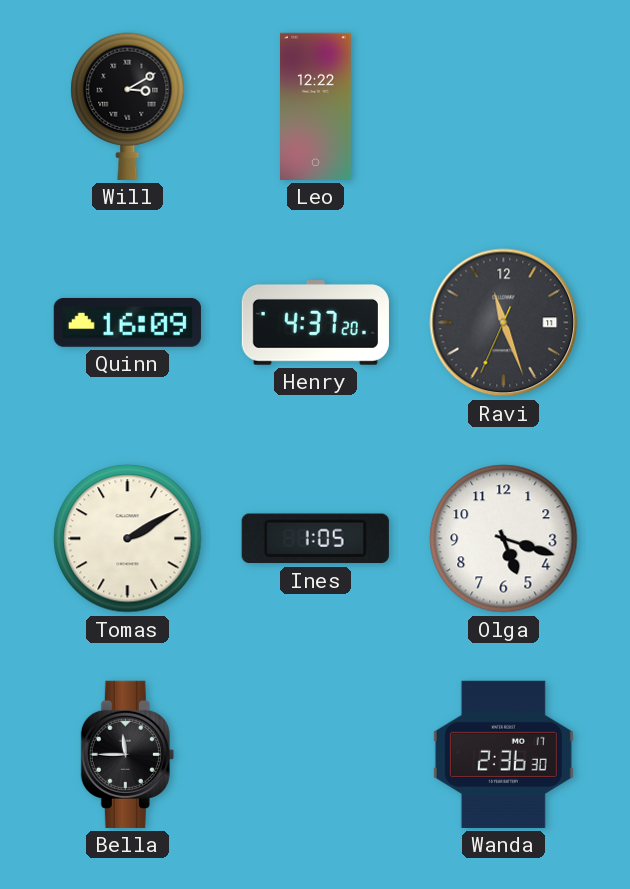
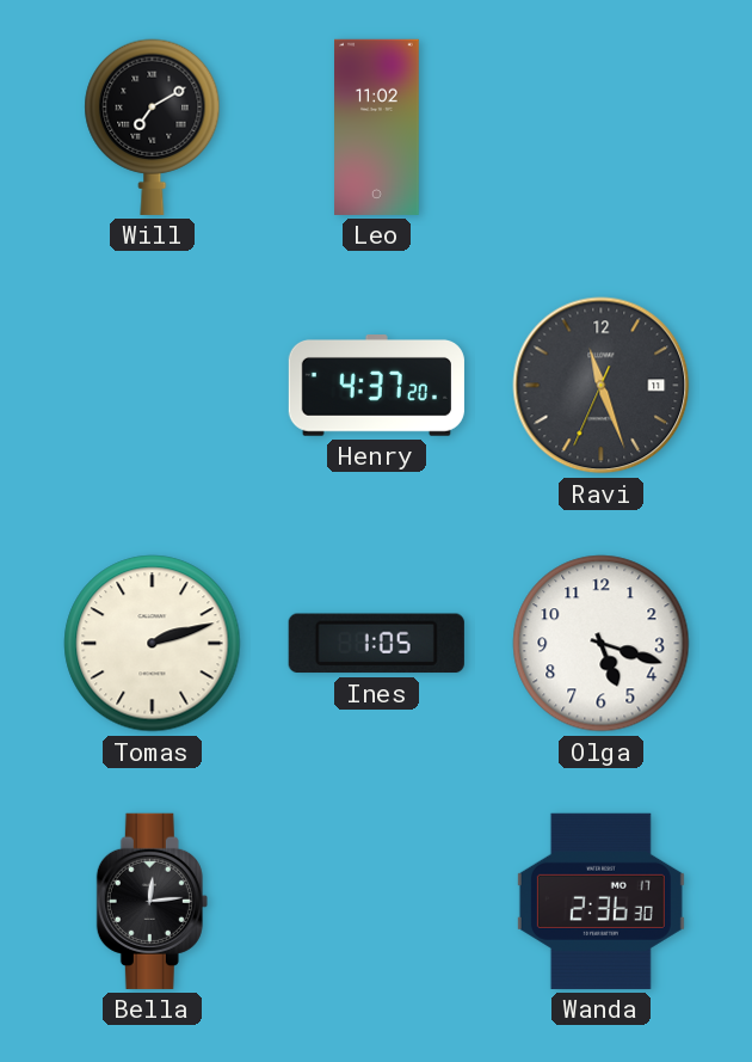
Will: 3:10 -> 7:10 (153, 127)
Leo: 12:22 -> 11:02 (377, 127)
Quinn: 16:09 -> none (127, 322)
Tomas: 2:10 -> 2:12 (153, 644)
Bella: 11:45 -> 12:14 (152, 901)
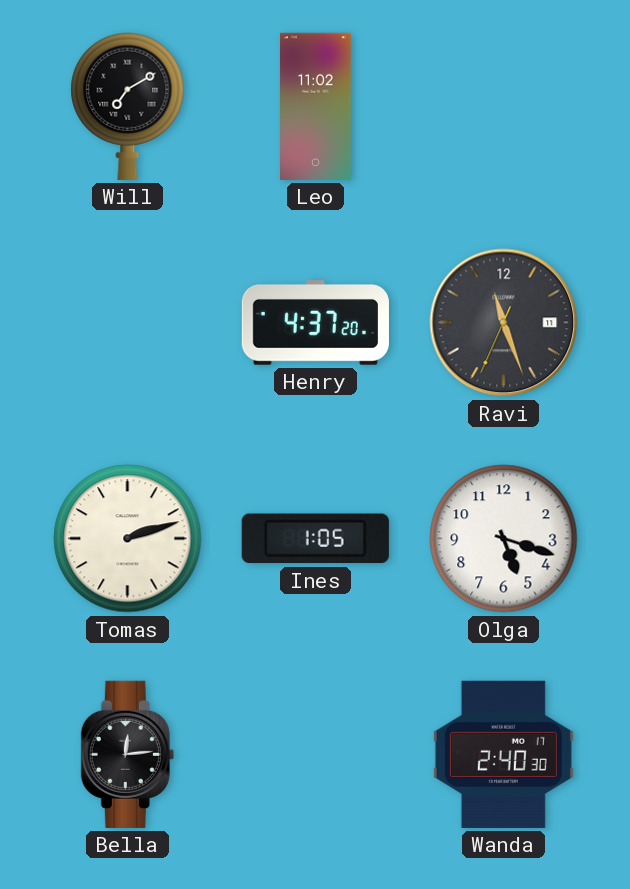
Wanda: 2:36 -> 2:40 (503, 754)
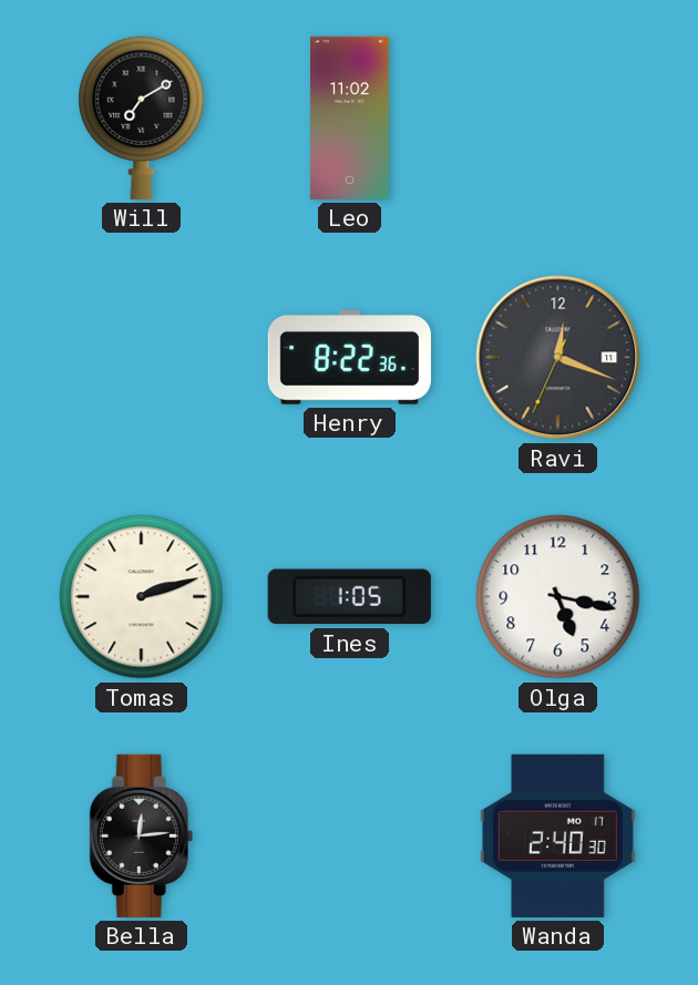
Henry: 4:37 -> 8:22 (349, 358)
Ravi: 11:26 -> 12:18 (558, 358)
Olga: 5:18 -> 5:17 (558, 597)
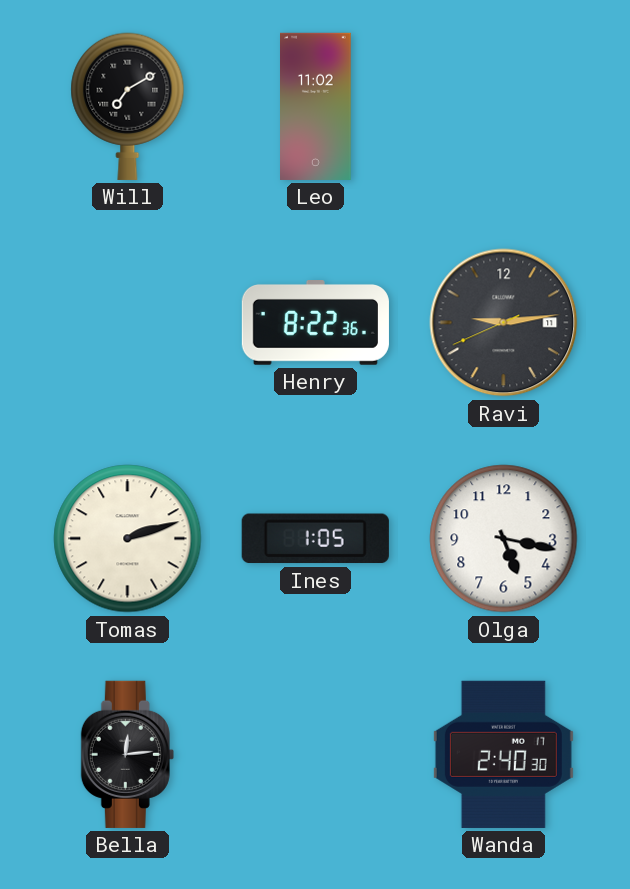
Ravi: 12:18 -> 9:13 (504, 323)
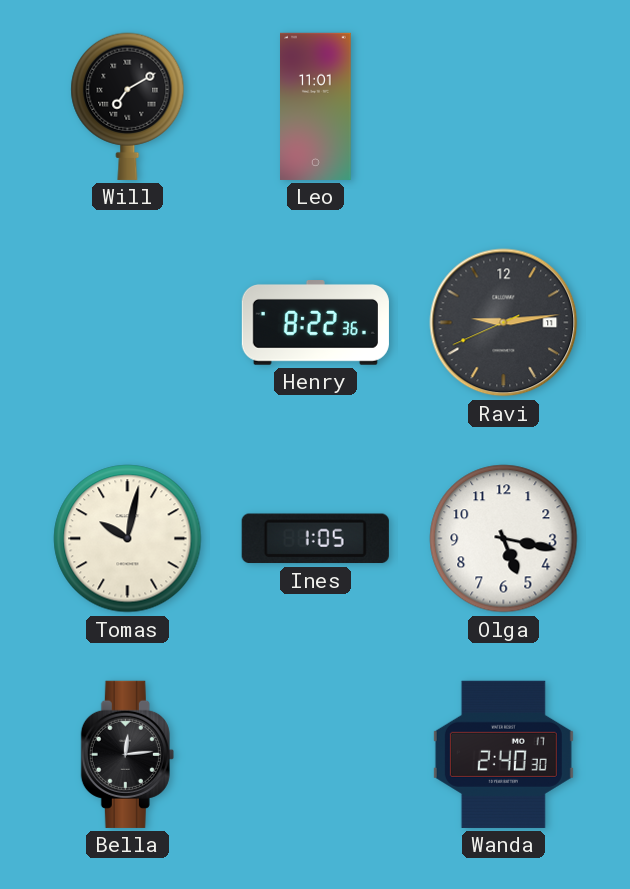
Leo: 11:02 -> 11:01 (316, 106)
Tomas: 2:12 -> 10:02 (128, 539)
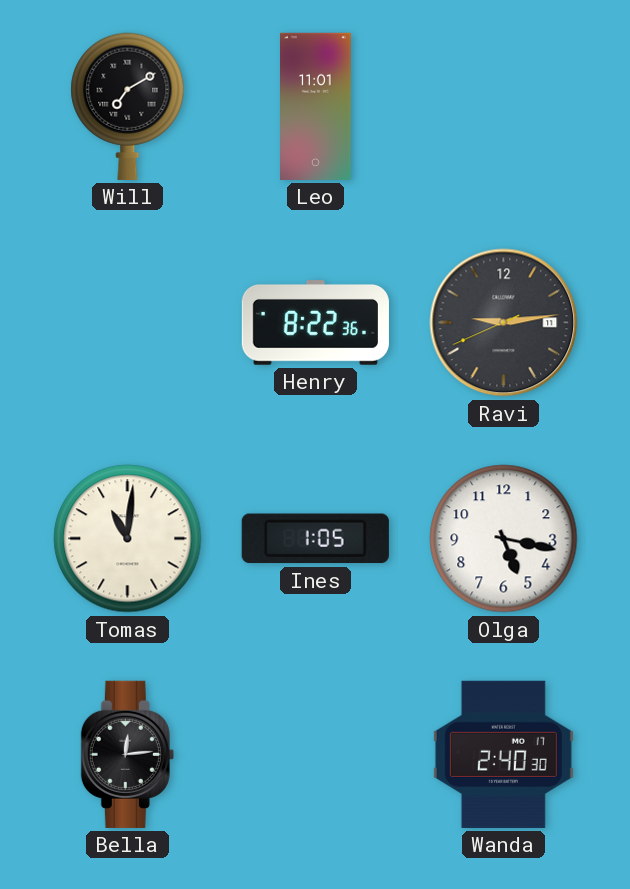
Tomas: 10:02 -> 11:01 (128, 539)
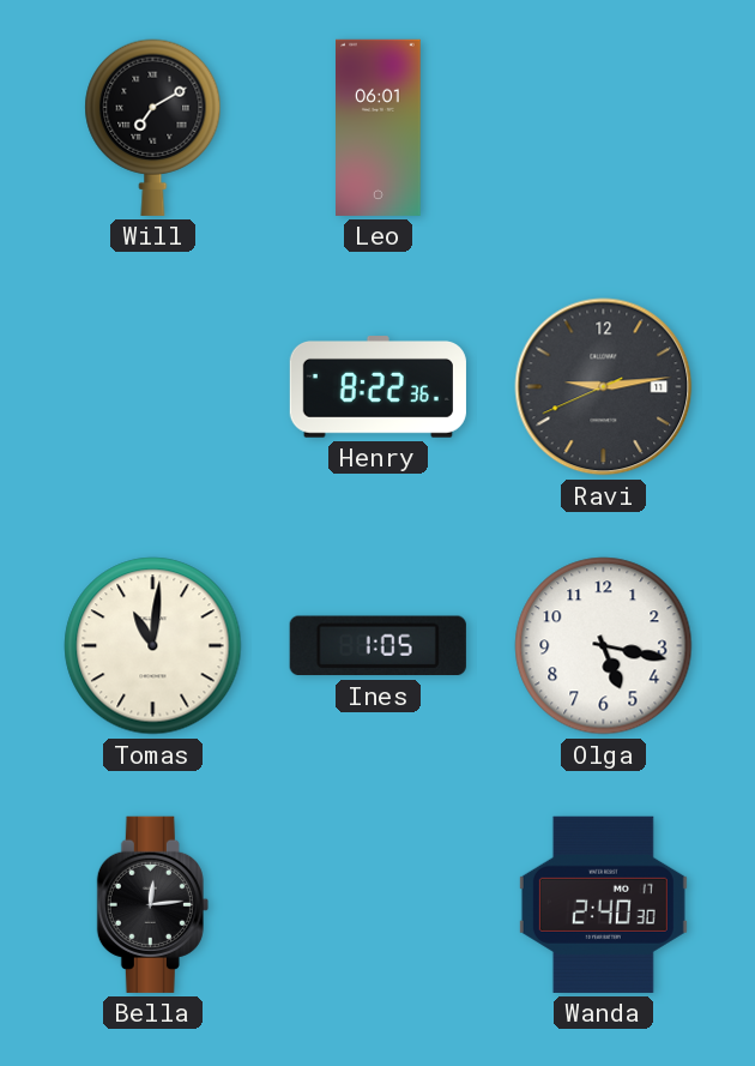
Leo: 11:01 -> 06:01 (379, 127)
